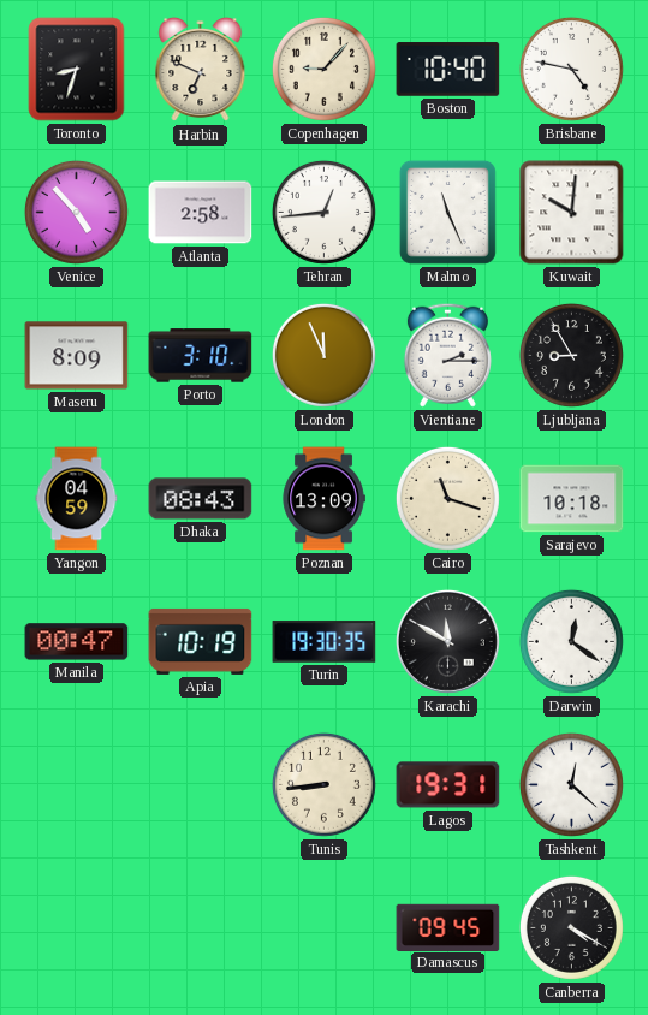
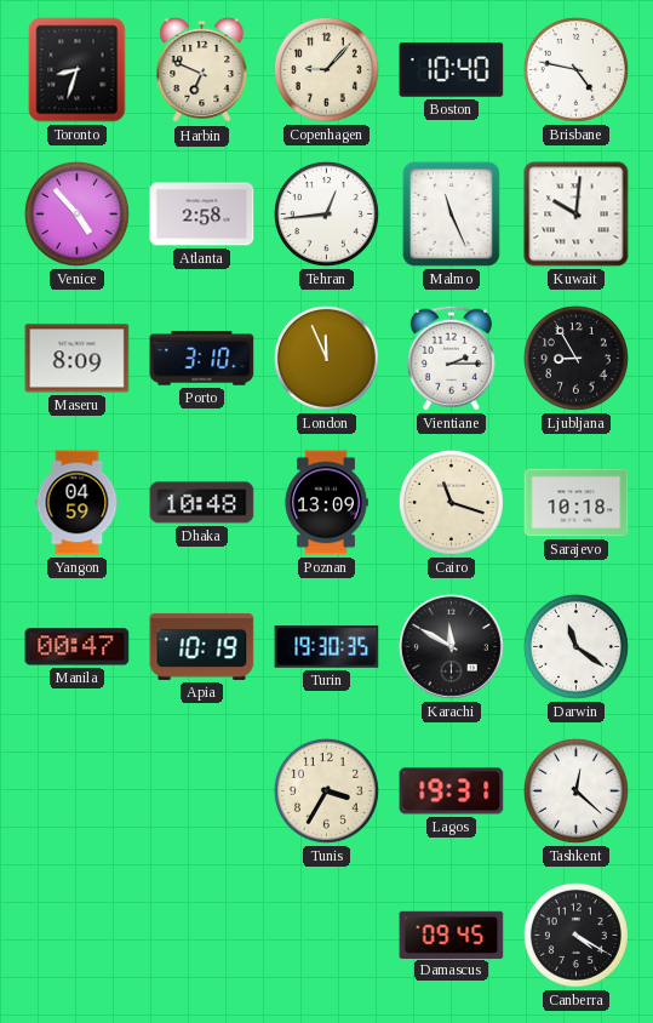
Dhaka: 08:43 -> 10:48 (202, 503)
Darwin: 12:21 -> 11:21 (575, 646)
Tunis: 8:44 -> 3:35 (326, 790)
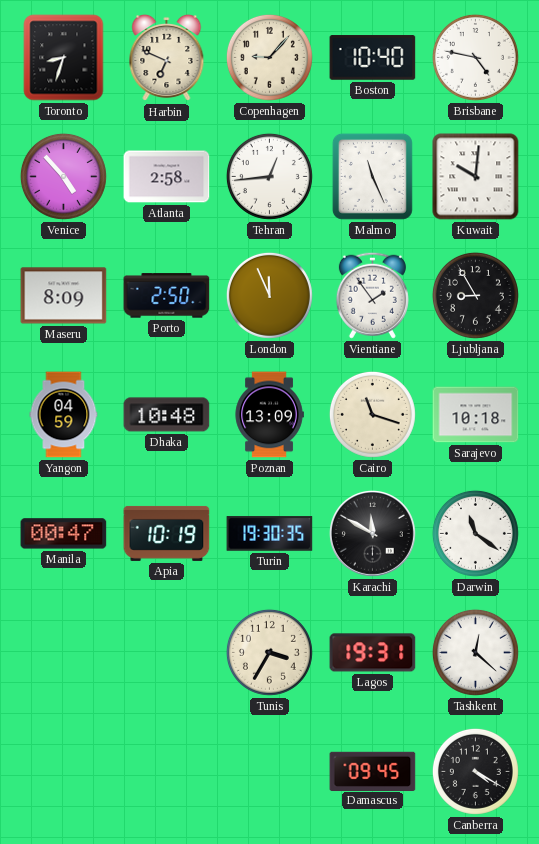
Porto: 3:10 -> 2:50 (167, 296)
Vientiane: 2:15 -> 1:54 (372, 295)
